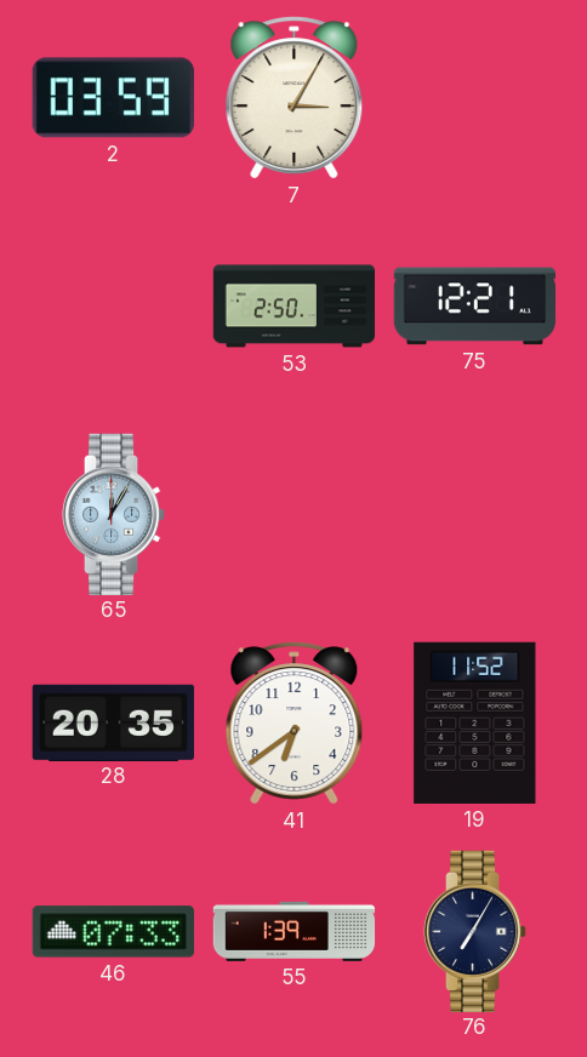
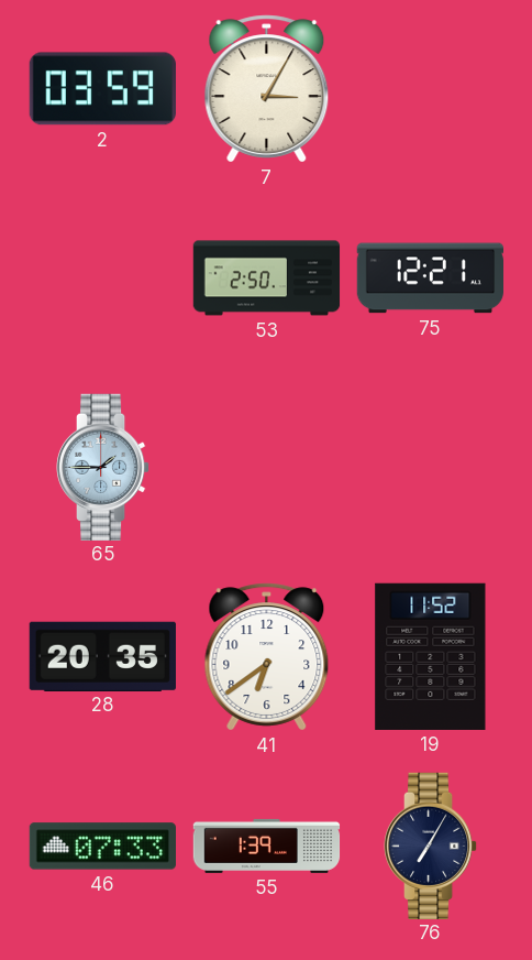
65: 12:05 -> 1:45 (103, 467)
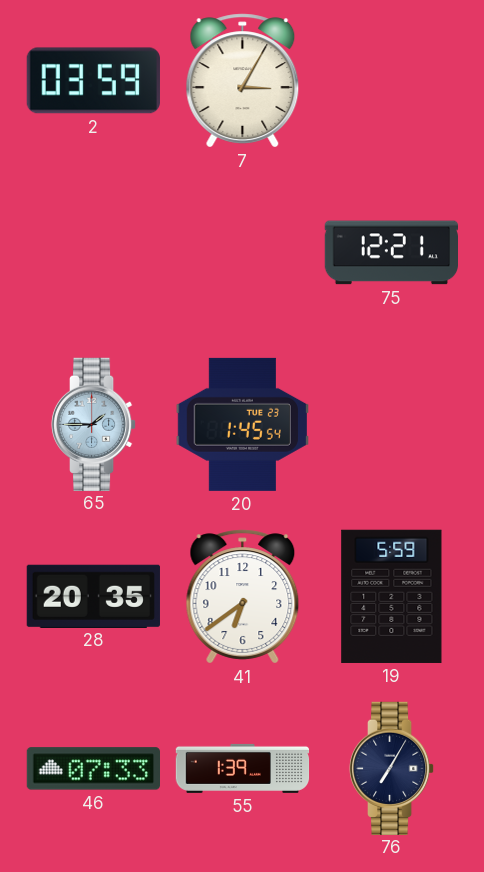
53: 2:50 -> none (267, 279)
20: none -> 1:45 (242, 424)
19: 11:52 -> 5:59 (392, 596)
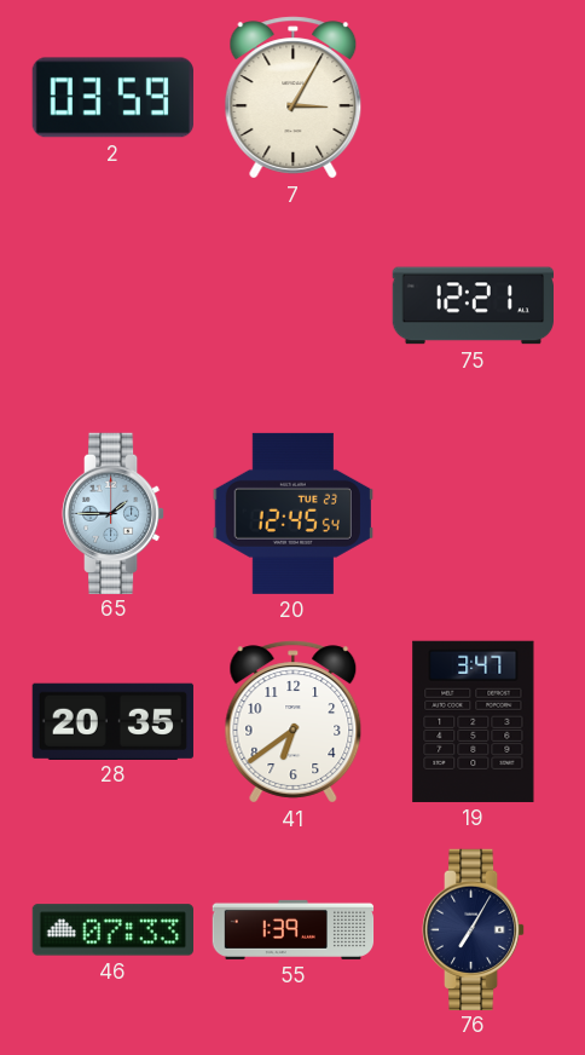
20: 1:45 -> 12:45 (292, 513)
19: 5:59 -> 3:47 (474, 721)
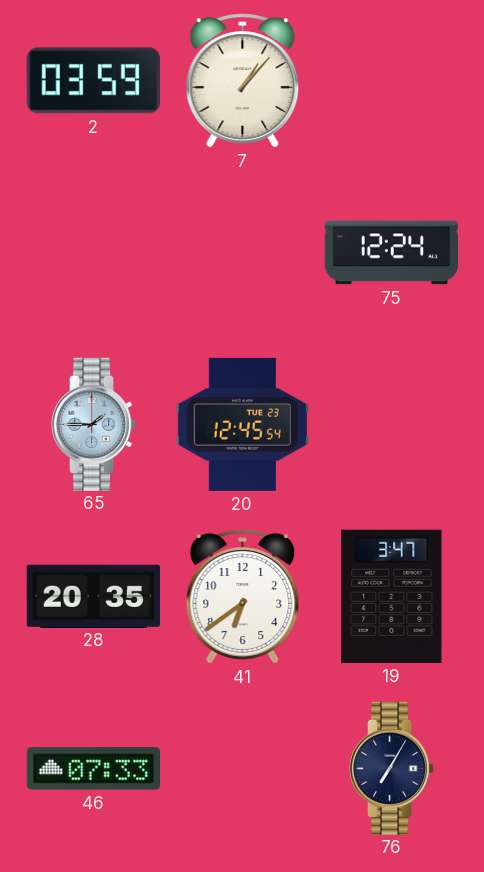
7: 3:05 -> 1:07 (243, 81)
75: 12:21 -> 12:24 (391, 253)
55: 1:39 -> none (294, 929)
